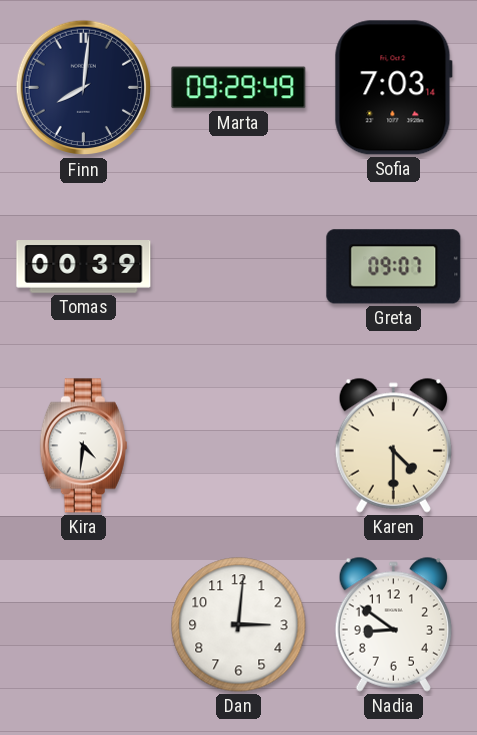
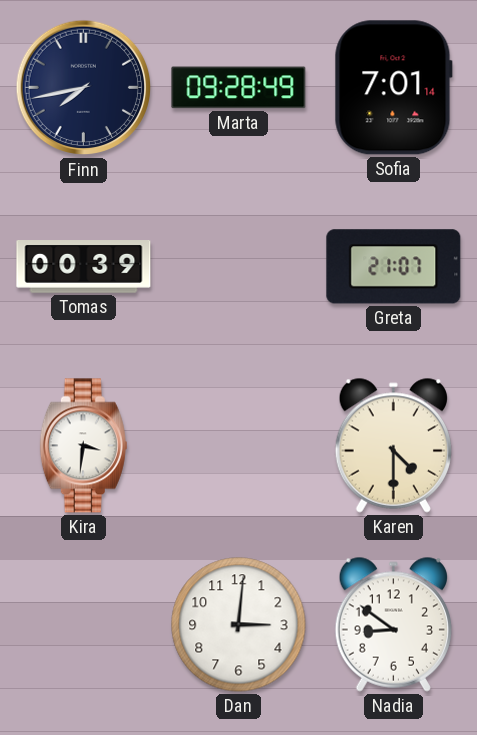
Finn: 8:01 -> 7:43 (84, 88)
Marta: 09:29 -> 09:28 (239, 88)
Sofia: 7:03 -> 7:01 (393, 88)
Greta: 09:07 -> 21:07 (394, 267)
Kira: 4:31 -> 3:31 (83, 446)
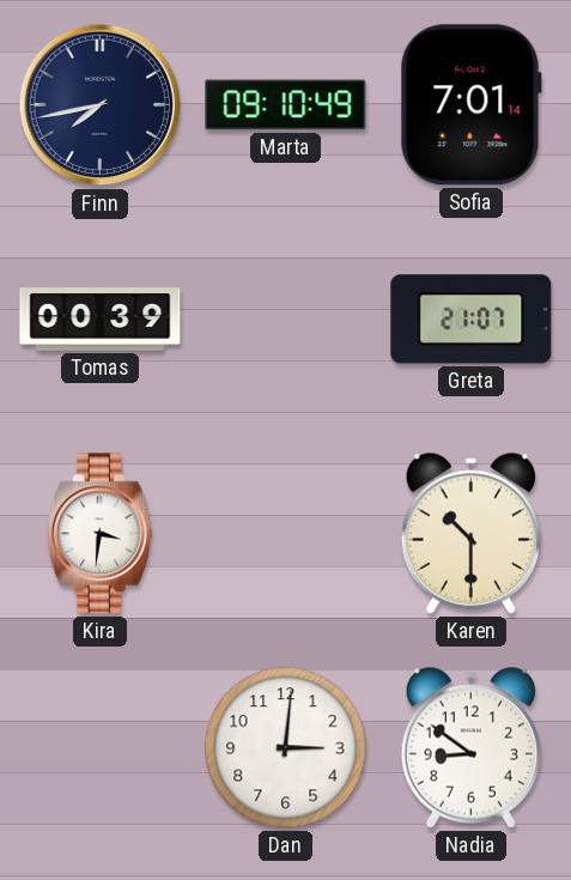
Marta: 09:28 -> 09:10 (286, 105)
Karen: 4:30 -> 10:30 (470, 533)
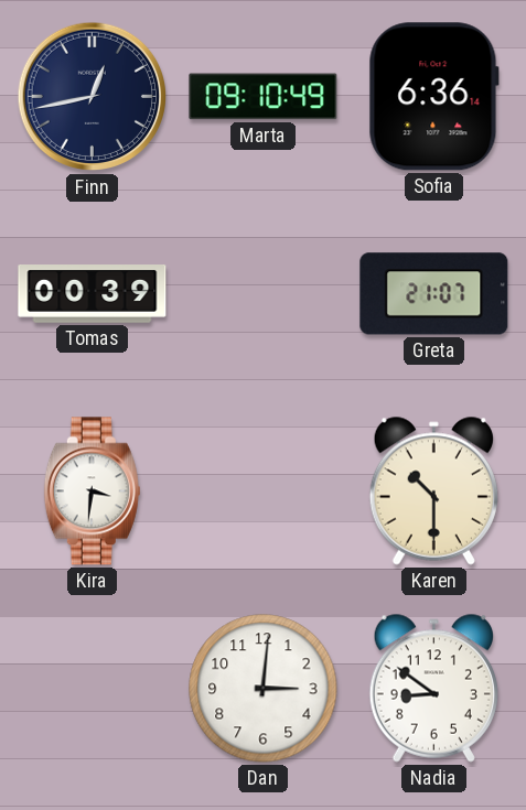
Finn: 7:43 -> 12:43 (93, 97)
Sofia: 7:01 -> 6:36 (433, 97)
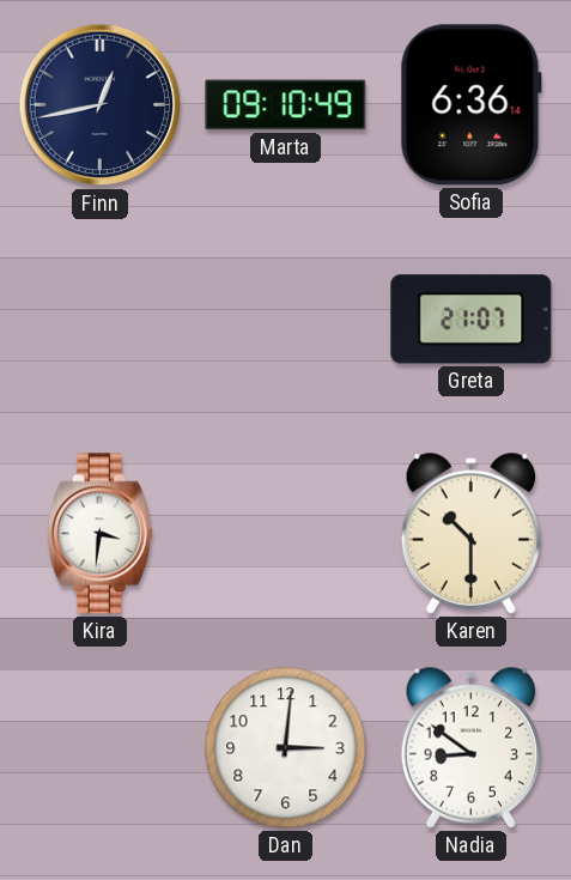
Tomas: 00:39 -> none (93, 294)
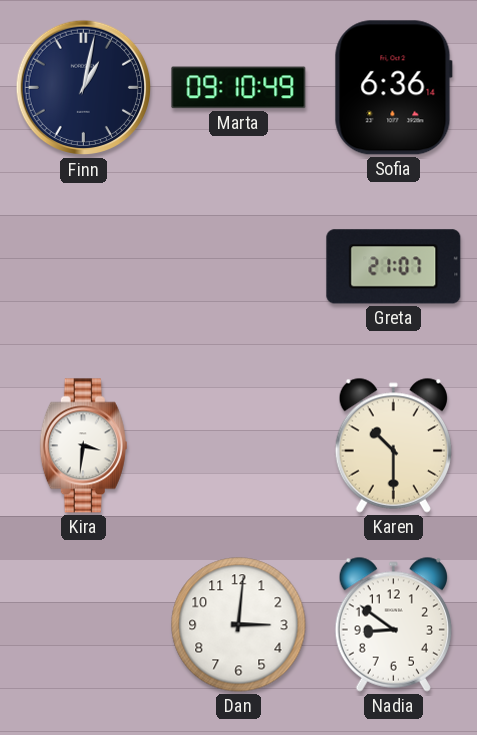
Finn: 12:43 -> 1:02 (84, 88)
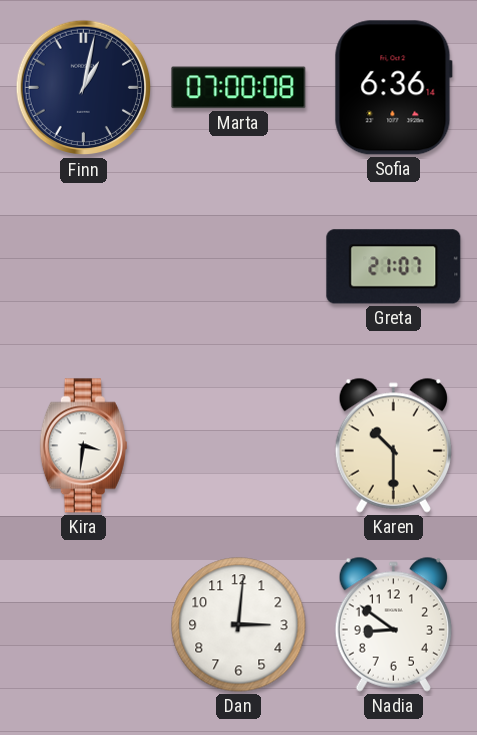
Marta: 09:10 -> 07:00 (239, 88)
